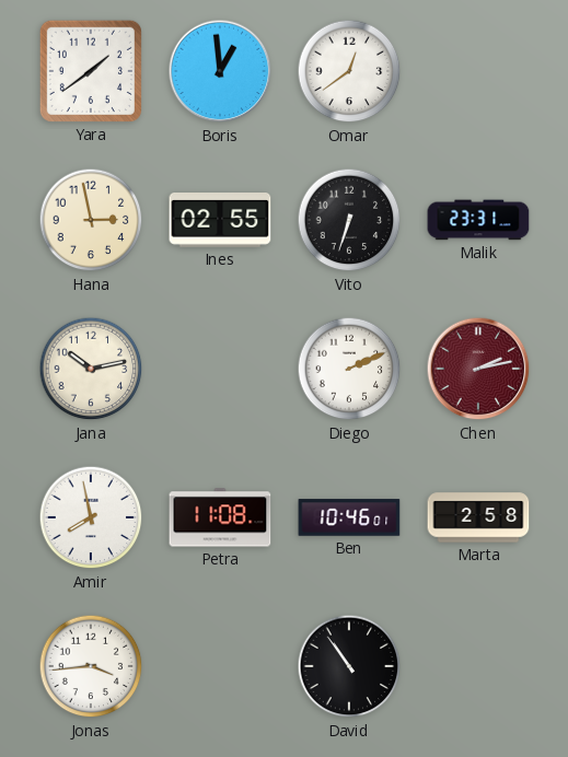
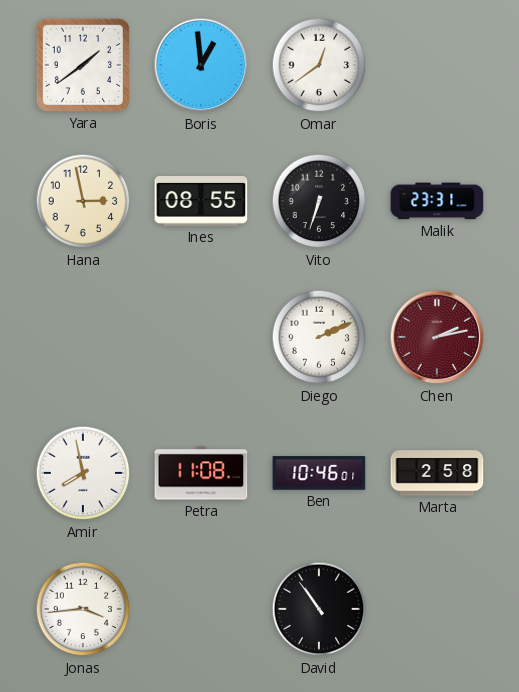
Ines: 02:55 -> 08:55 (201, 202)
Jana: 10:13 -> none (91, 369)
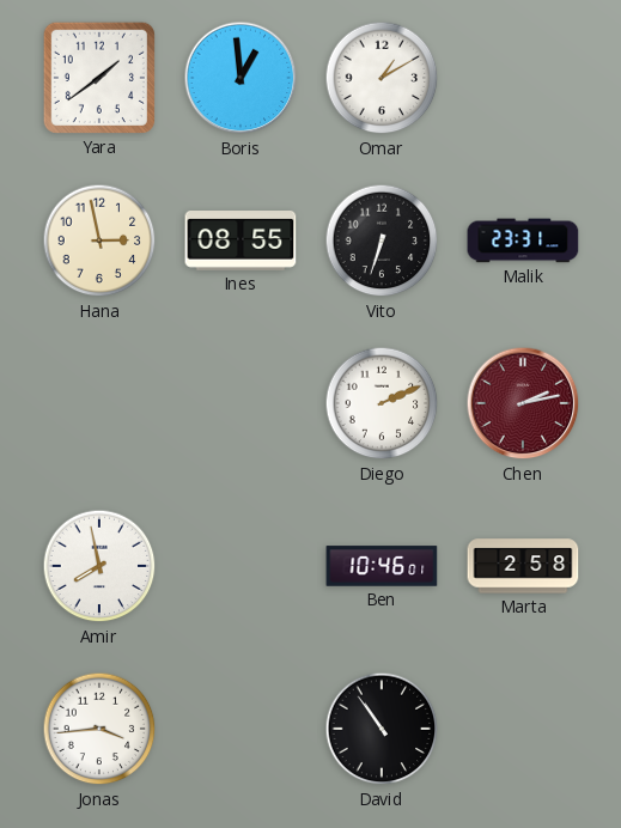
Omar: 12:39 -> 1:10 (382, 78)
Petra: 11:08 -> none (201, 473)
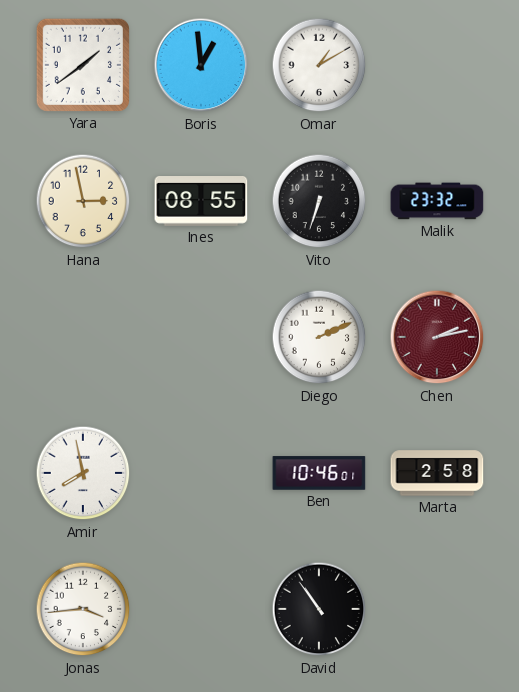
Malik: 23:31 -> 23:32 (437, 201)
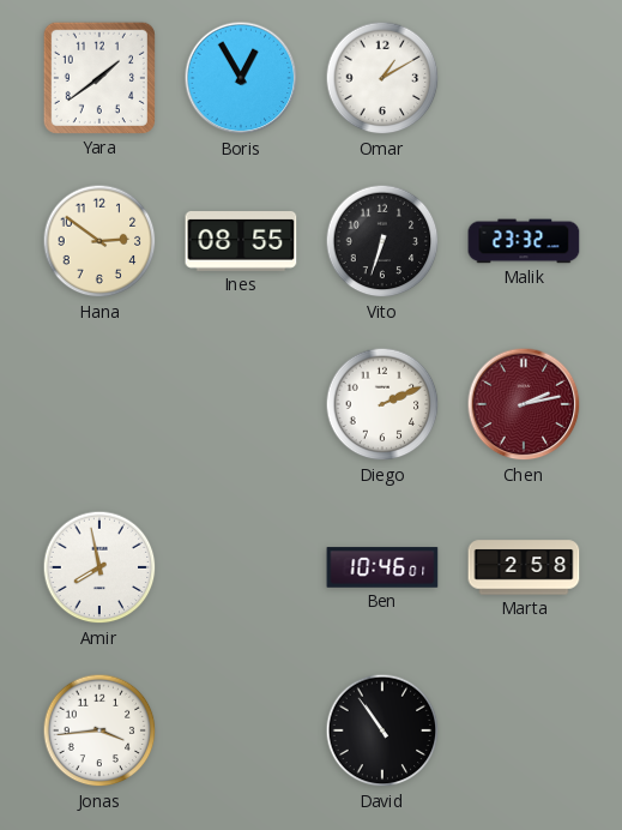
Boris: 12:59 -> 12:55 (241, 78)
Hana: 2:58 -> 2:51 (99, 241)
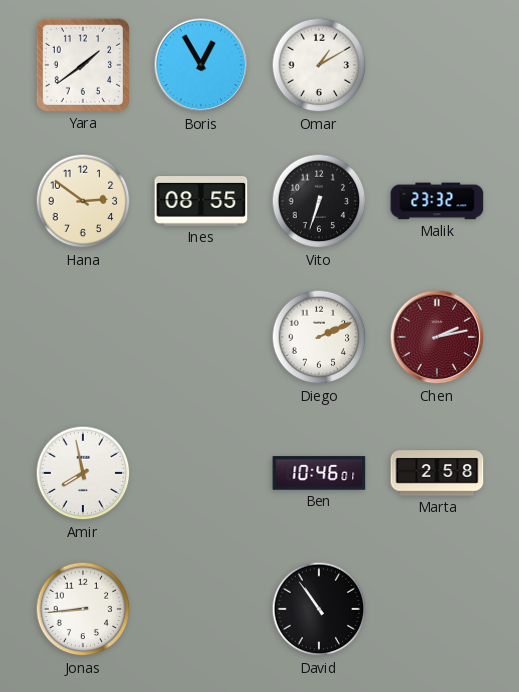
Jonas: 3:44 -> 8:44 (83, 609)
